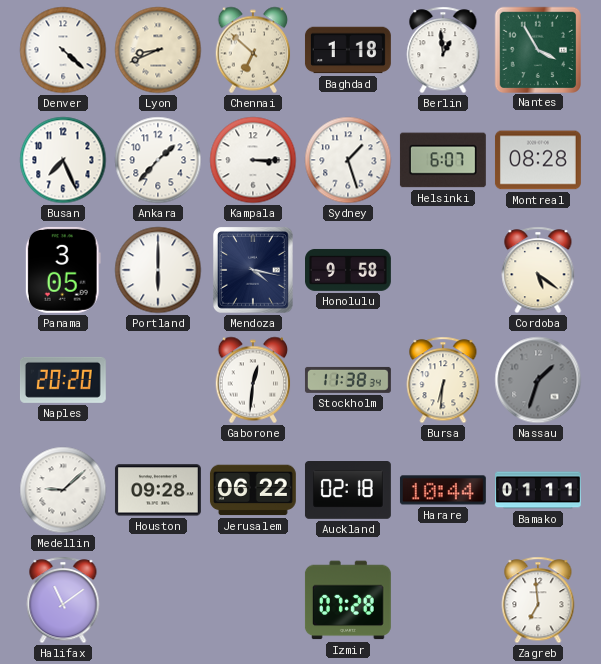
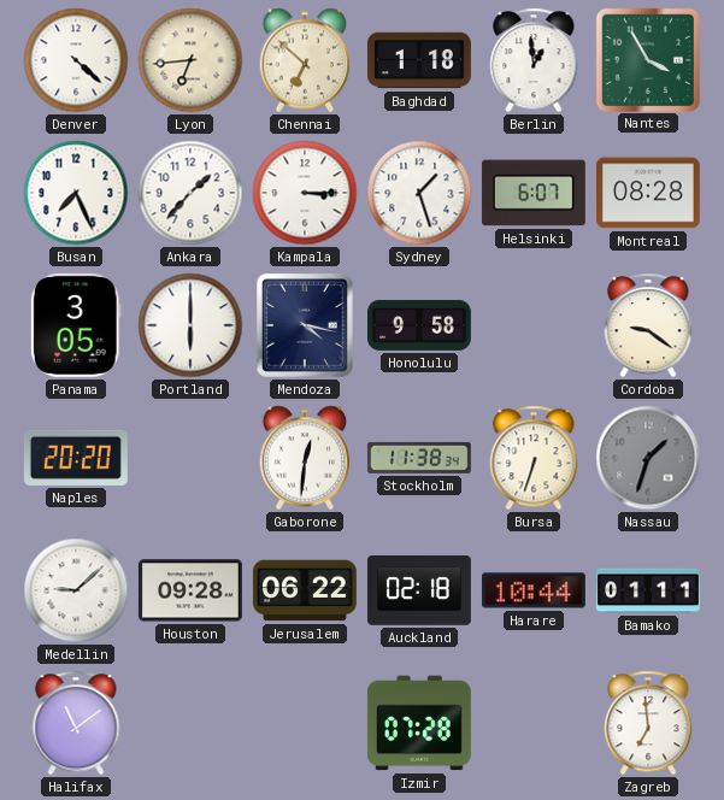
Lyon: 8:41 -> 6:44 (190, 60)
Cordoba: 5:21 -> 9:21 (648, 325)
Bursa: 6:31 -> 6:33 (534, 458)
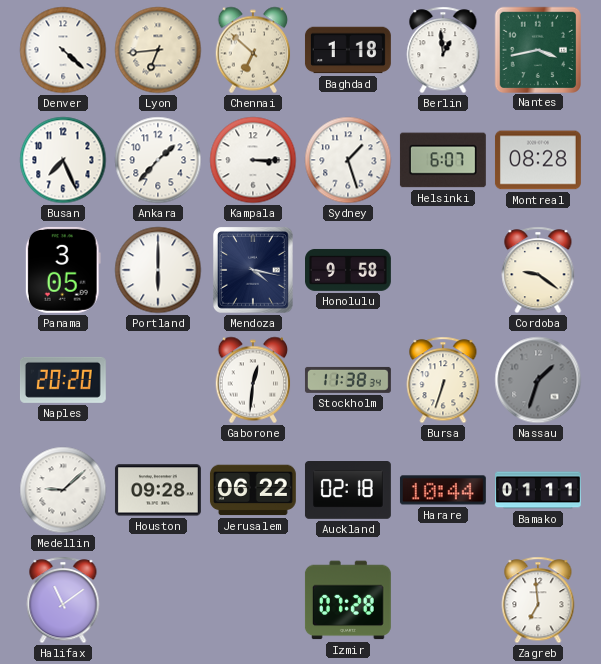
Nantes: 3:55 -> 3:43 (537, 49)
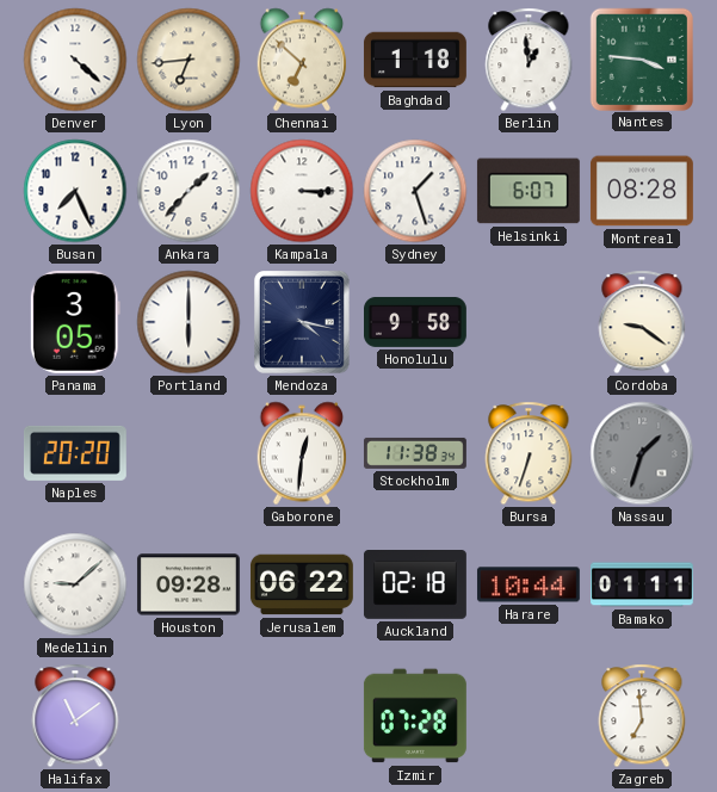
Nantes: 3:43 -> 3:46 (641, 58)
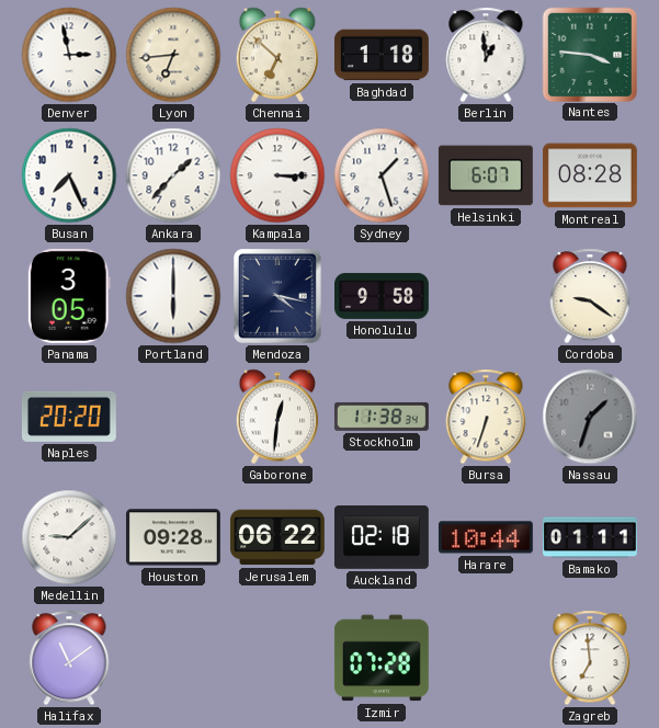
Denver: 4:22 -> 2:58 (69, 55)
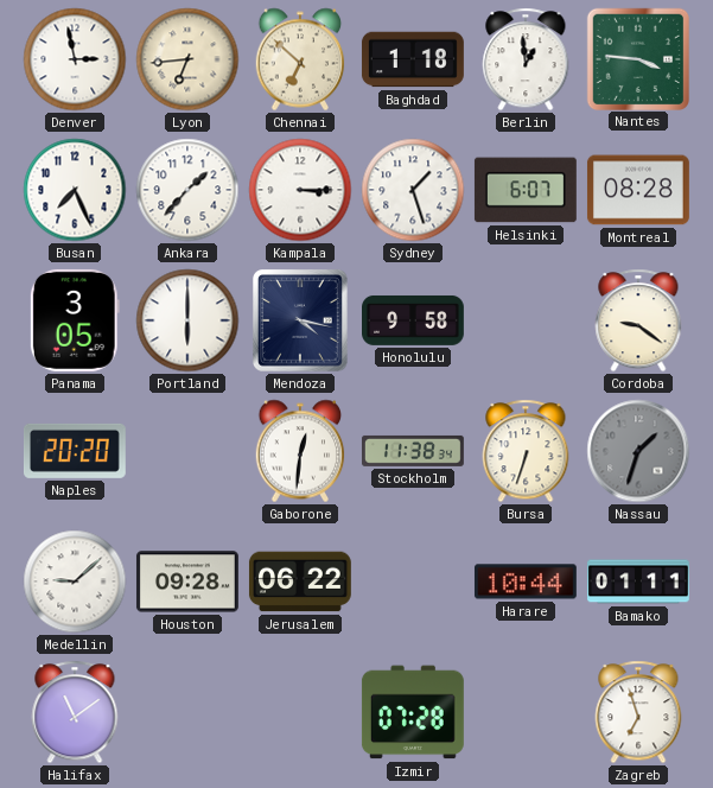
Auckland: 02:18 -> none (382, 538)
Zagreb: 6:59 -> 6:57 (638, 712)
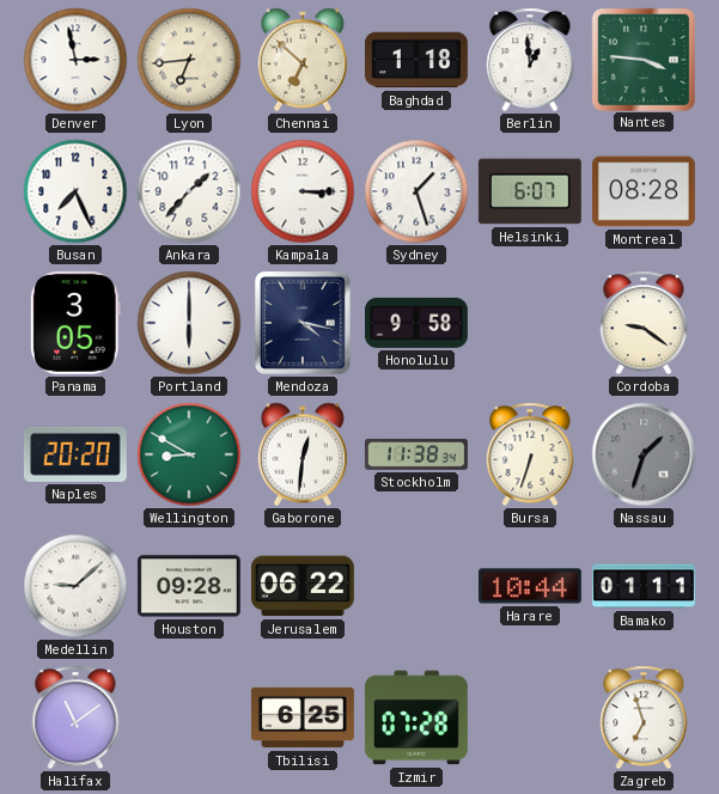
Wellington: none -> 8:50 (189, 454)
Tbilisi: none -> 6:25 (303, 717)
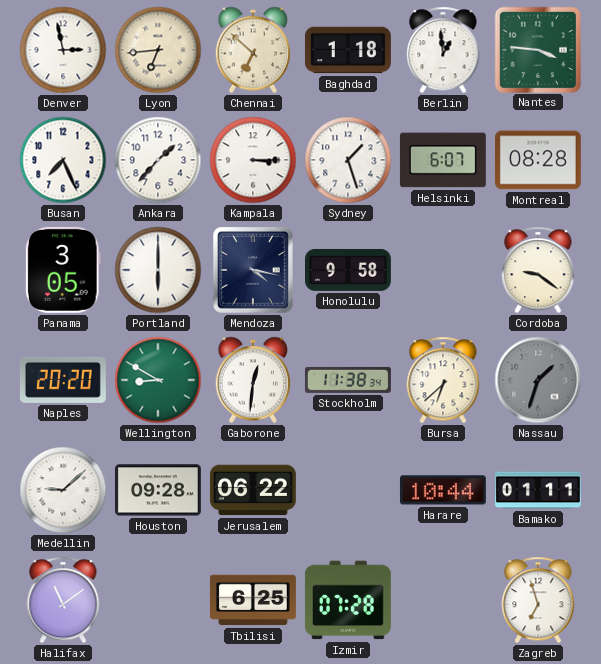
Bursa: 6:33 -> 6:38 (443, 380)
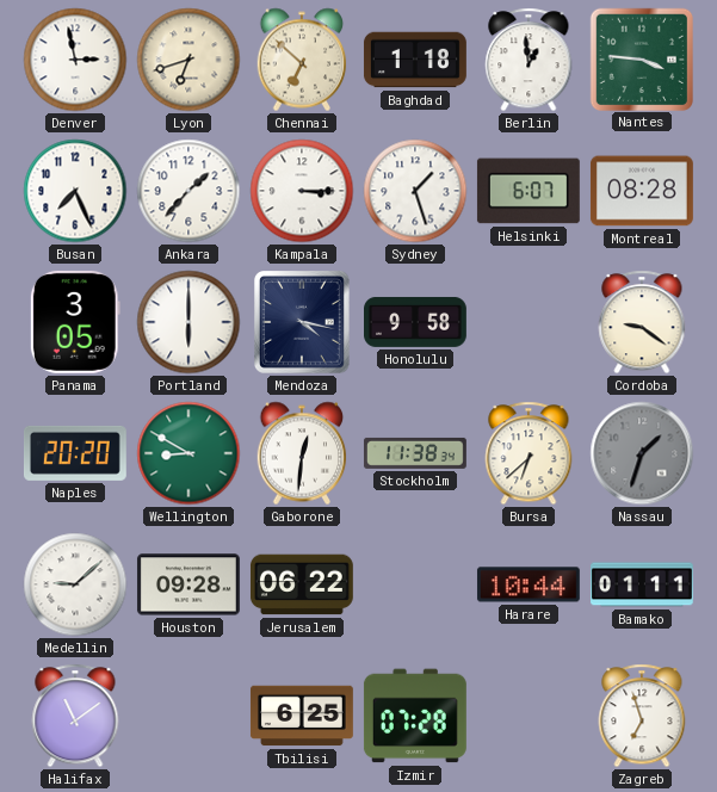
Lyon: 6:44 -> 6:42 (188, 60)
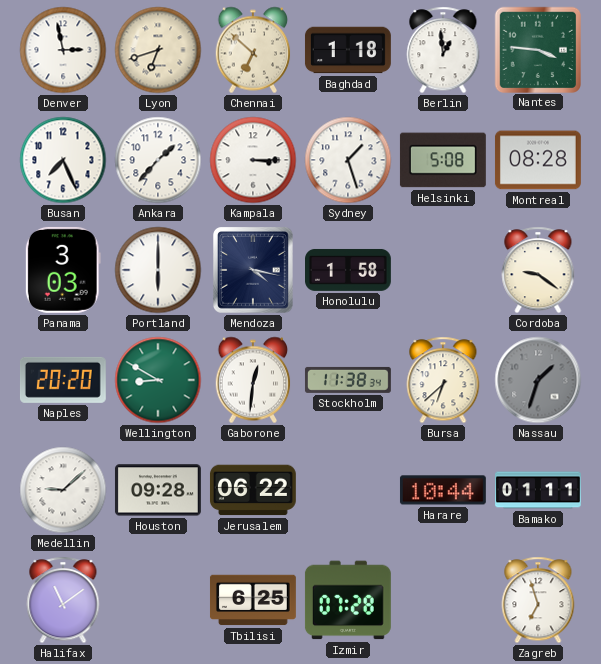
Helsinki: 6:07 -> 5:08 (443, 160)
Panama: 3:05 -> 3:03 (63, 270)
Honolulu: 9:58 -> 1:58 (349, 270)
